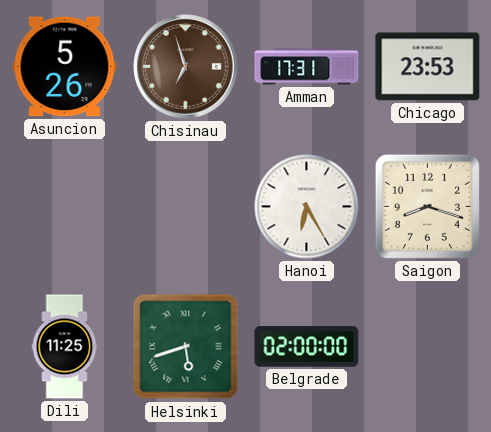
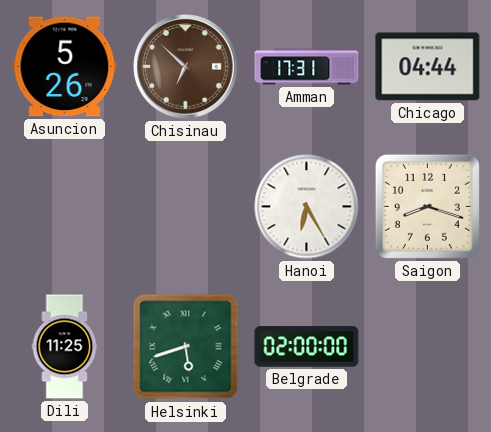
Chisinau: 6:57 -> 6:52 (186, 67)
Chicago: 23:53 -> 04:44 (428, 67)
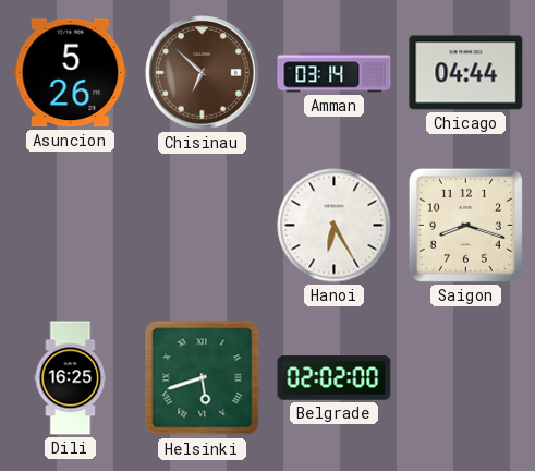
Amman: 17:31 -> 03:14 (335, 73)
Dili: 11:25 -> 16:25 (71, 378)
Belgrade: 02:00 -> 02:02 (335, 378)
